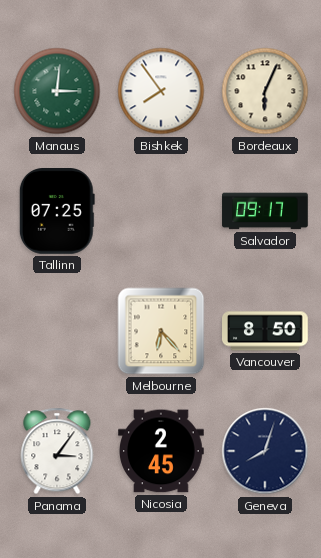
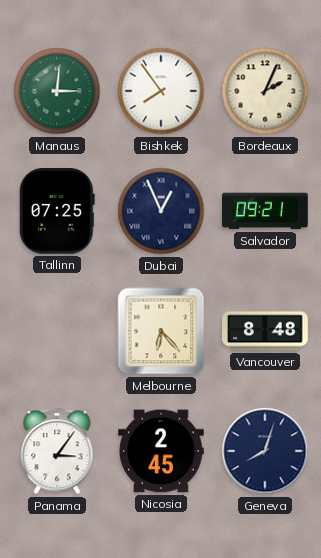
Bordeaux: 6:04 -> 2:04 (265, 91)
Dubai: none -> 12:56 (161, 211)
Salvador: 09:17 -> 09:21 (265, 211)
Vancouver: 8:50 -> 8:48 (266, 331)
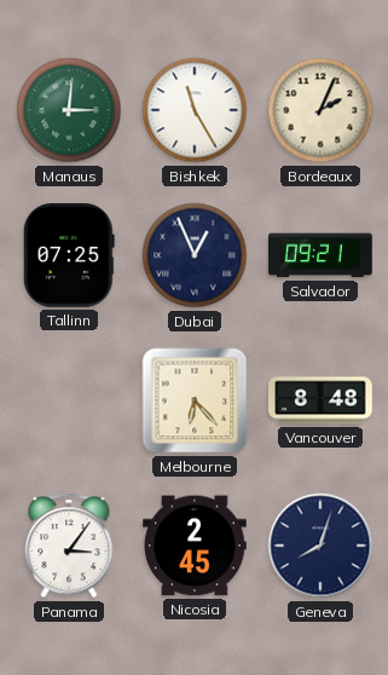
Bishkek: 7:54 -> 11:25 (195, 110)
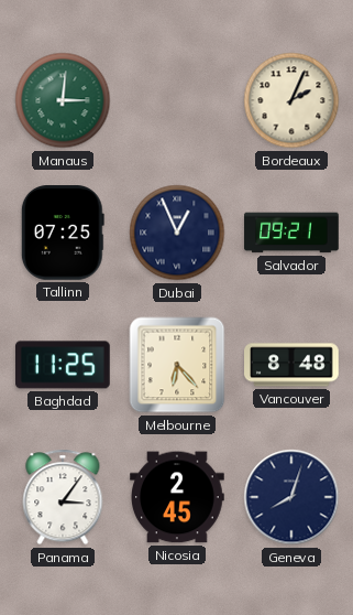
Bishkek: 11:25 -> none (195, 110)
Baghdad: none -> 11:25 (64, 365)
